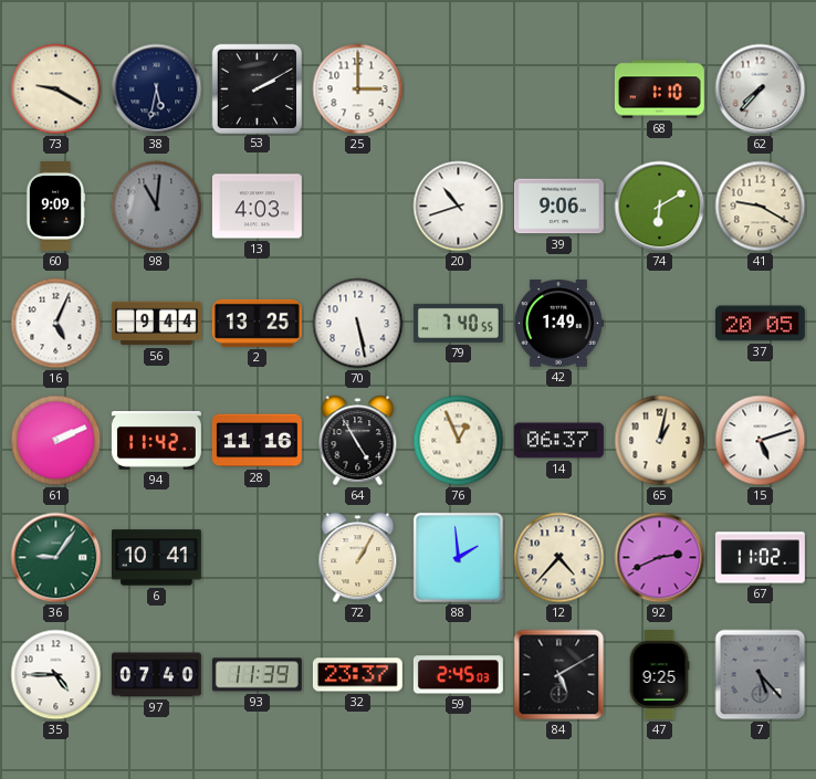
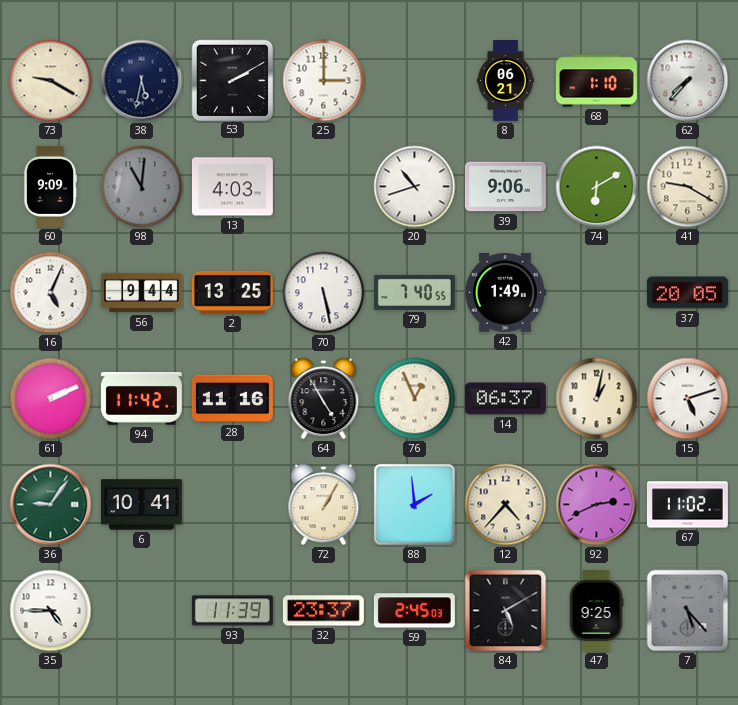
8: none -> 06:21 (505, 81)
97: 07:40 -> none (156, 675)
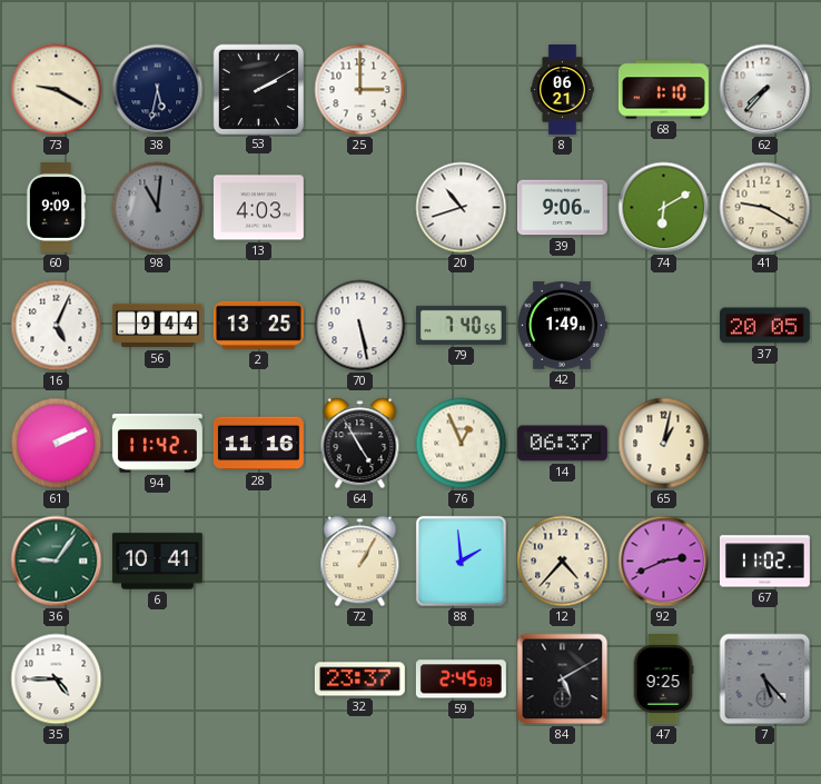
15: 5:12 -> none (688, 399)
93: 11:39 -> none (232, 611)
